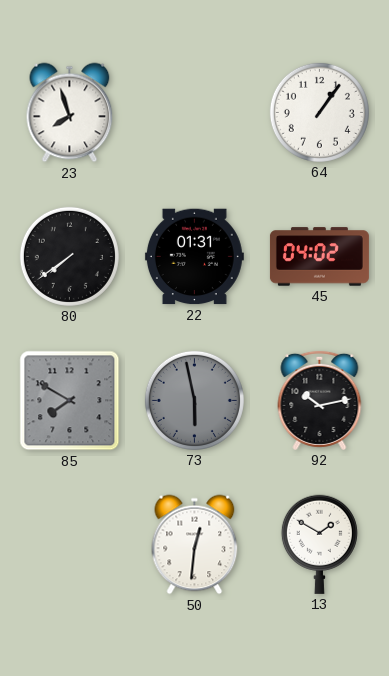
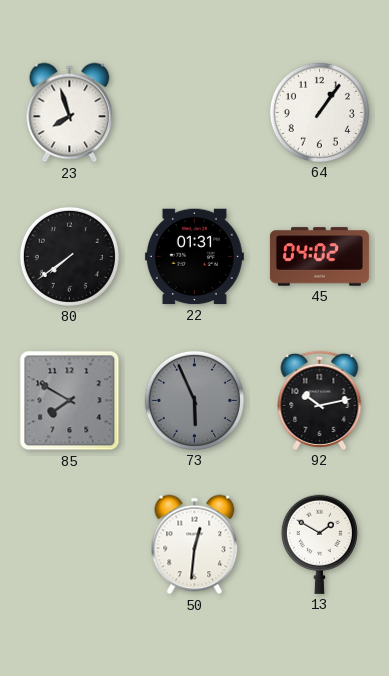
73: 5:58 -> 5:56 (194, 400)
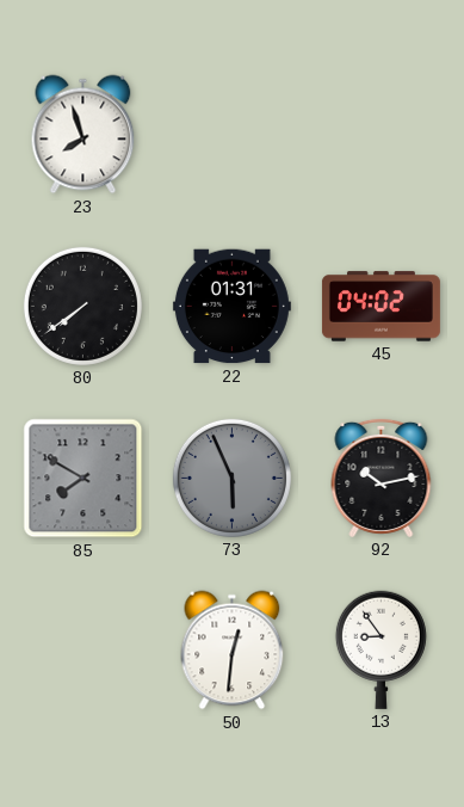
64: 1:06 -> none (319, 112)
13: 1:50 -> 8:54 (381, 649)
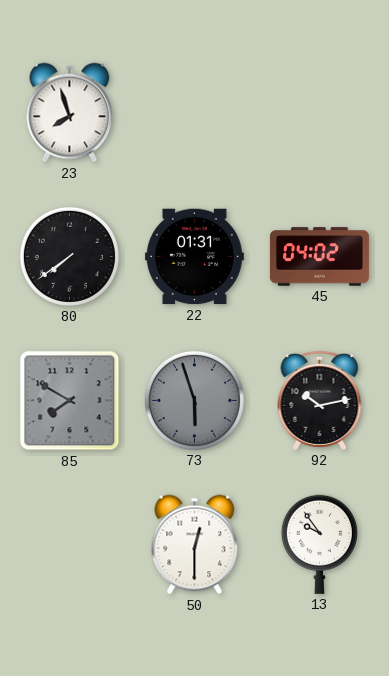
73: 5:56 -> 5:57 (194, 400)
50: 12:31 -> 12:30 (195, 545)
13: 8:54 -> 9:54 (319, 544)
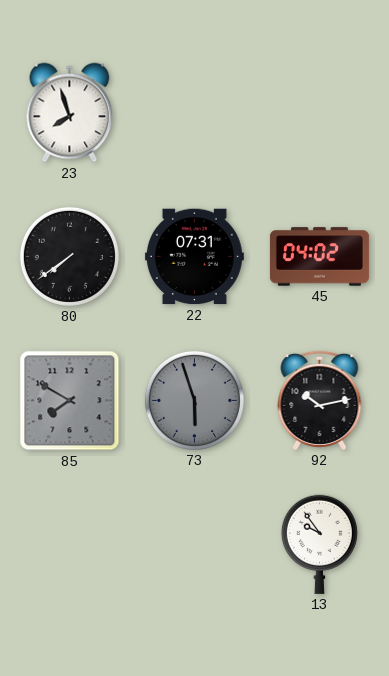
22: 01:31 -> 07:31 (194, 257)
50: 12:30 -> none (195, 545)
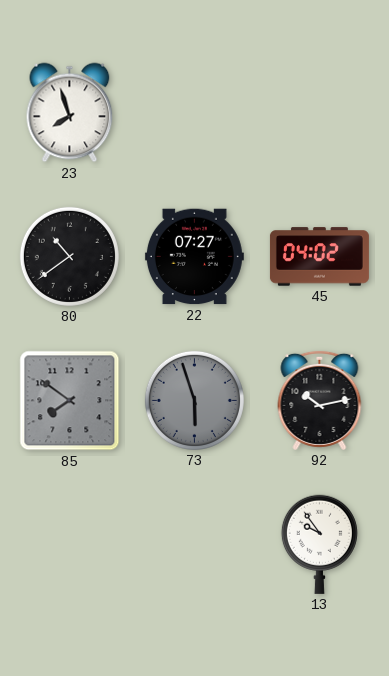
80: 7:39 -> 10:39 (69, 256)
22: 07:31 -> 07:27 (194, 257)
85: 7:50 -> 7:51 (70, 401)
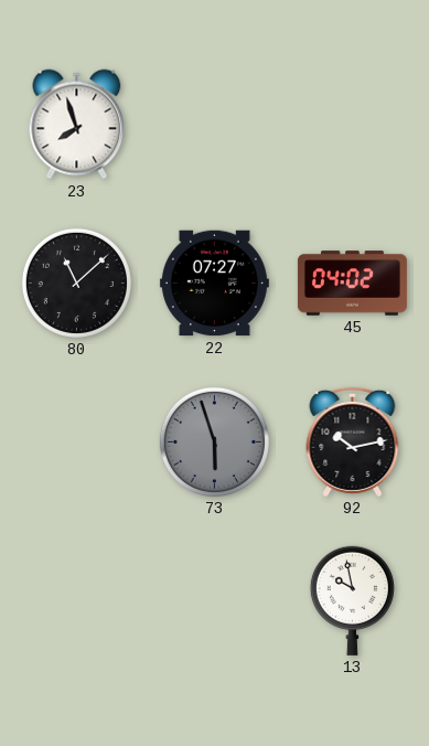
80: 10:39 -> 11:08 (76, 283)
85: 7:51 -> none (70, 401)
13: 9:54 -> 9:58 (352, 600)
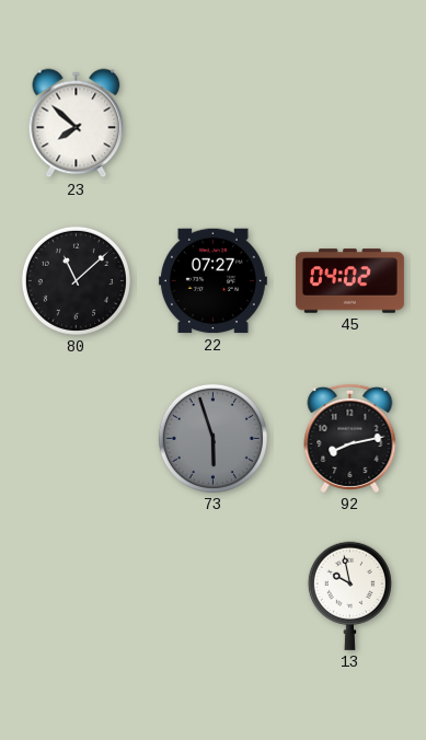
23: 7:57 -> 7:52 (77, 124)
92: 10:13 -> 8:13 (350, 438)
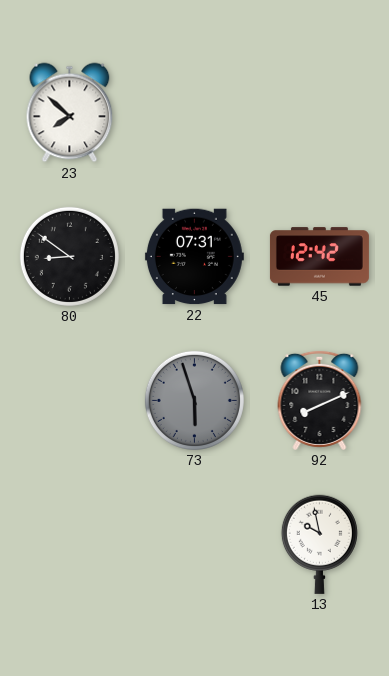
80: 11:08 -> 8:51 (69, 256)
22: 07:27 -> 07:31 (194, 257)
45: 04:02 -> 12:42 (319, 257)
92: 8:13 -> 8:11 (320, 400)
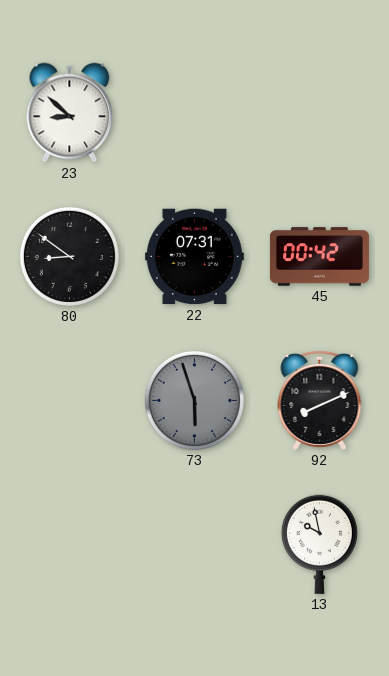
23: 7:52 -> 8:52 (70, 113)
45: 12:42 -> 00:42 (319, 257)
